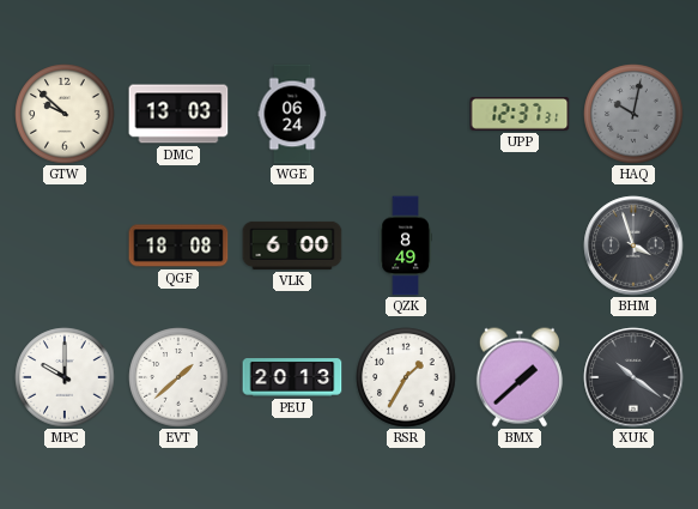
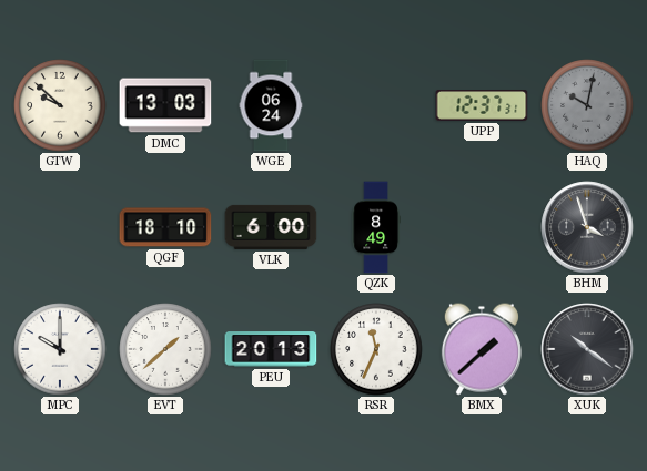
QGF: 18:08 -> 18:10 (165, 227)
RSR: 1:35 -> 11:34 (376, 349)
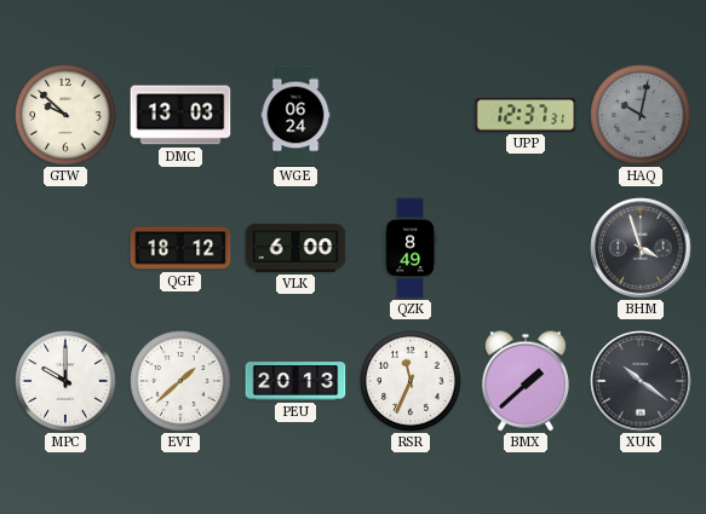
QGF: 18:10 -> 18:12 (180, 248)
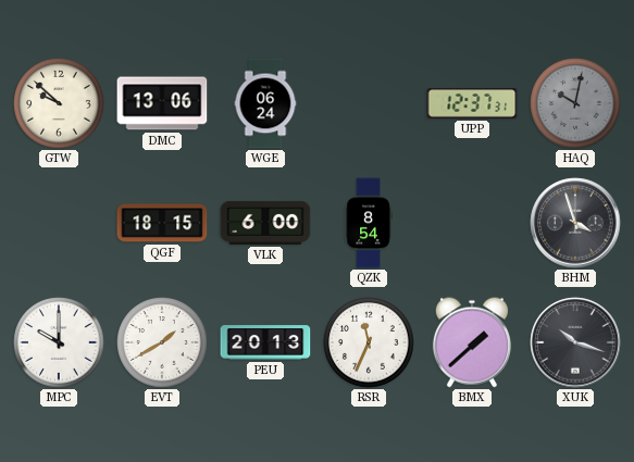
DMC: 13:03 -> 13:06 (162, 103)
QGF: 18:12 -> 18:15 (162, 223)
QZK: 8:49 -> 8:54 (369, 223)
EVT: 1:38 -> 1:40 (162, 342)
XUK: 10:21 -> 10:18 (575, 342)
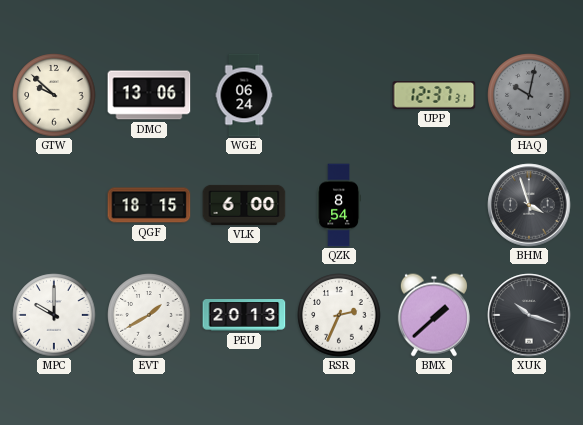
RSR: 11:34 -> 2:34 (339, 315)
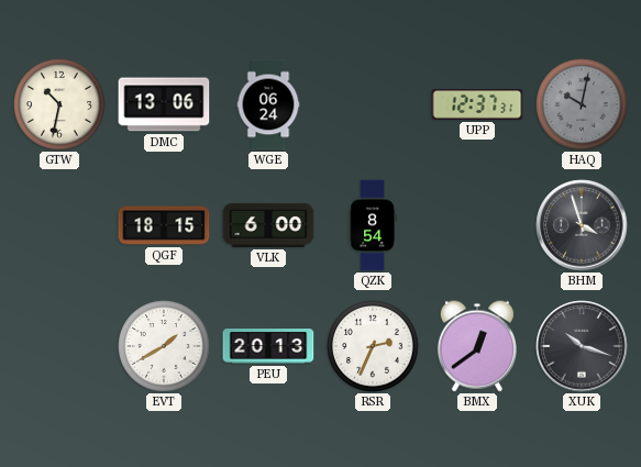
GTW: 9:52 -> 10:32 (59, 104)
MPC: 10:00 -> none (54, 315)
BMX: 1:38 -> 12:39 (477, 346)
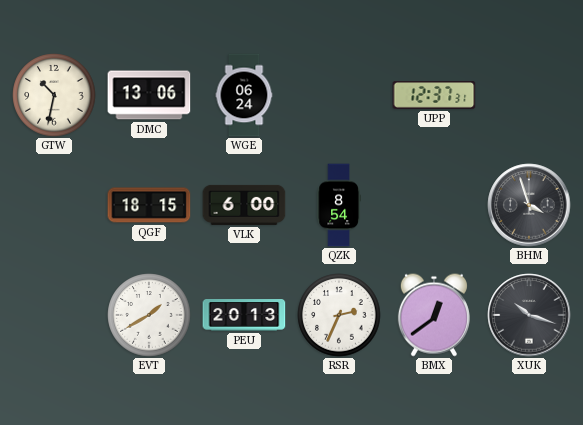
HAQ: 10:02 -> none (582, 104)
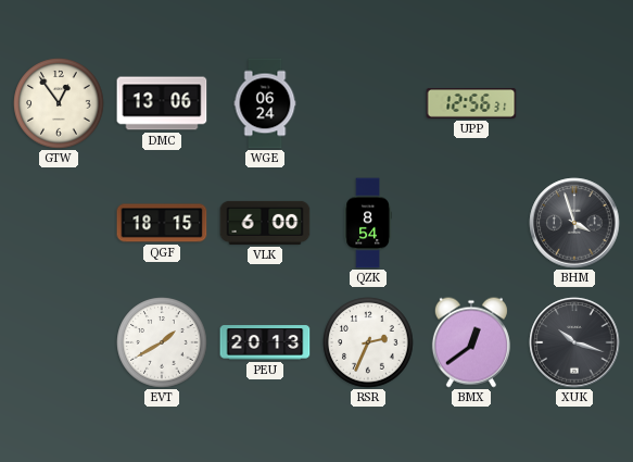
GTW: 10:32 -> 12:54 (59, 103)
UPP: 12:37 -> 12:56 (471, 104)
